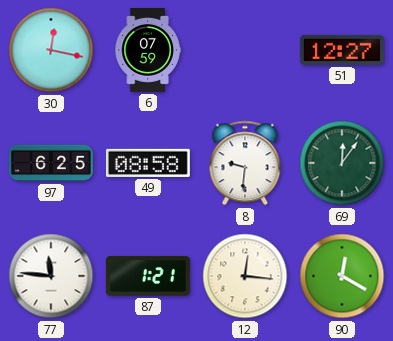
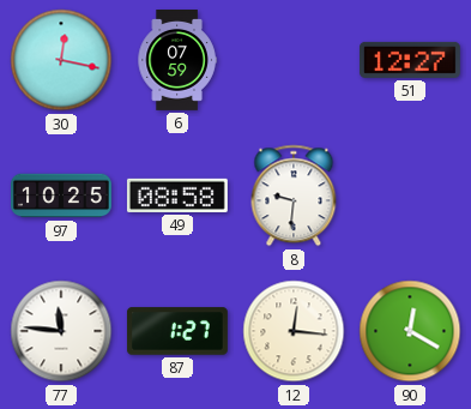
97: 6:25 -> 10:25 (62, 196)
69: 12:06 -> none (342, 163)
87: 1:21 -> 1:27 (177, 331)
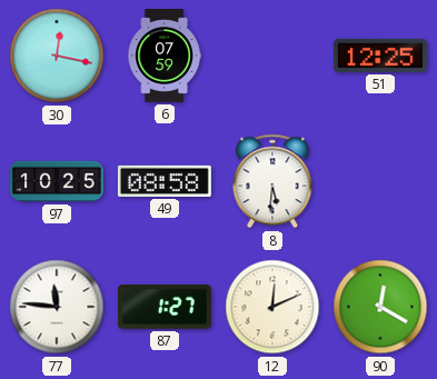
51: 12:27 -> 12:25 (380, 56)
8: 9:31 -> 5:31 (272, 181)
12: 12:16 -> 12:11 (272, 307)
